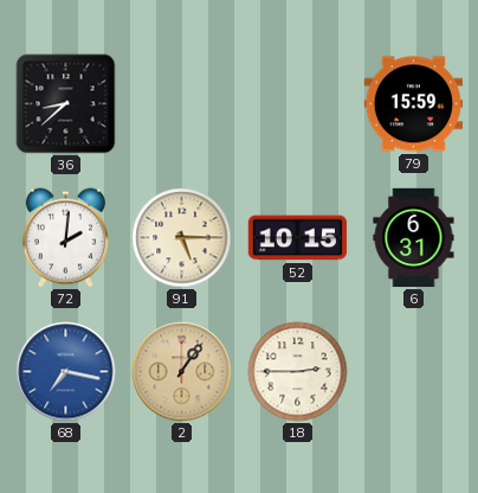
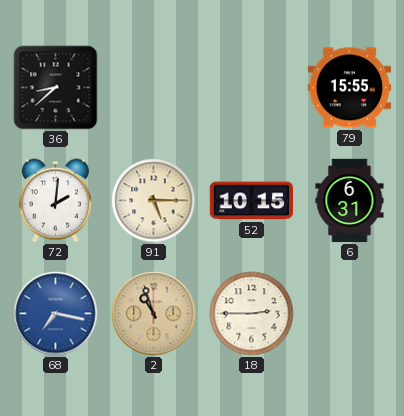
79: 15:59 -> 15:55 (350, 88)
2: 1:06 -> 10:57 (154, 314)
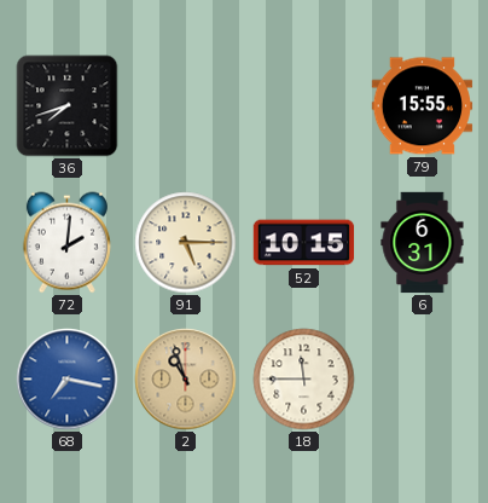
36: 8:38 -> 7:42 (68, 106)
18: 2:45 -> 11:45 (304, 380)
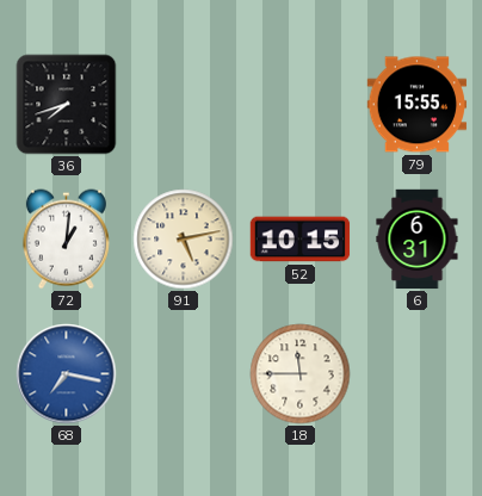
72: 2:01 -> 1:01 (66, 240)
91: 5:15 -> 5:13 (184, 240)
2: 10:57 -> none (186, 380)
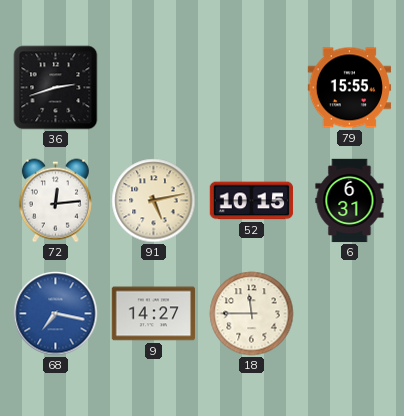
36: 7:42 -> 2:42 (56, 88)
72: 1:01 -> 12:14 (55, 201)
9: none -> 14:27 (154, 314)
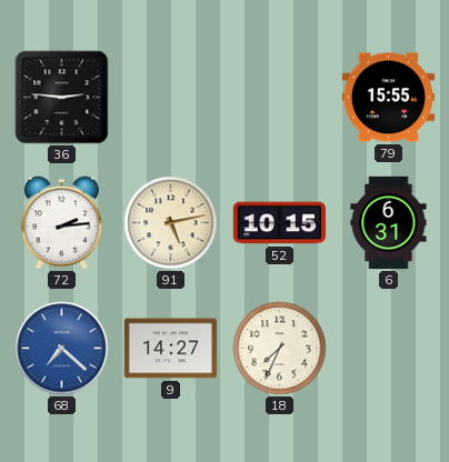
36: 2:42 -> 2:46 (62, 98)
72: 12:14 -> 2:14 (61, 223)
68: 7:17 -> 7:22 (62, 349)
18: 11:45 -> 7:34 (280, 349)
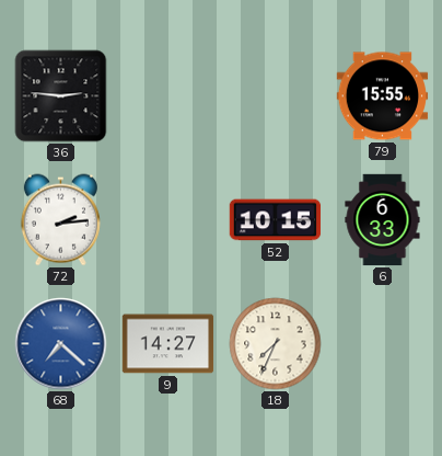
91: 5:13 -> none (171, 223)
6: 6:31 -> 6:33 (383, 220)
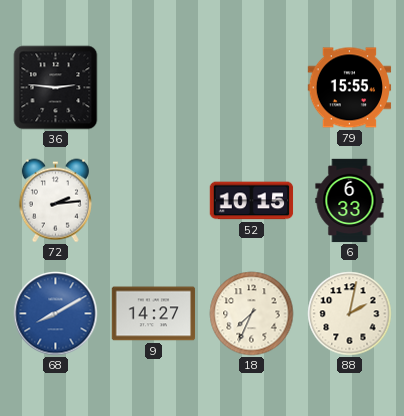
68: 7:22 -> 8:10 (56, 314)
88: none -> 2:02 (350, 314)
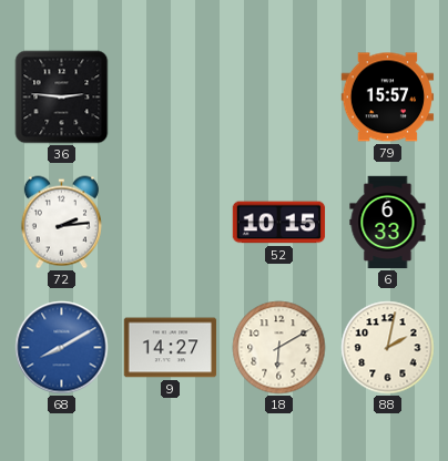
79: 15:55 -> 15:57 (388, 98)
18: 7:34 -> 6:10 (279, 348)
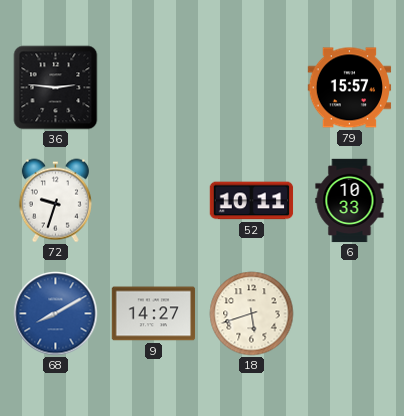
72: 2:14 -> 9:33 (55, 201)
52: 10:15 -> 10:11 (252, 201)
6: 6:33 -> 10:33 (350, 201)
18: 6:10 -> 5:42 (252, 314)
88: 2:02 -> none (388, 348)
